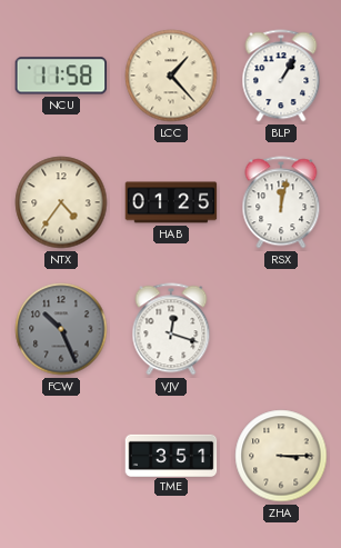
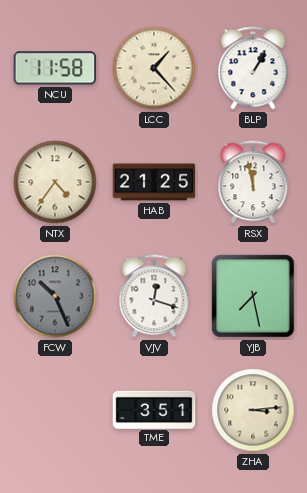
HAB: 01:25 -> 21:25 (154, 182)
RSX: 12:02 -> 11:58 (253, 182)
YJB: none -> 7:28 (253, 296)
ZHA: 3:15 -> 3:14 (253, 410)
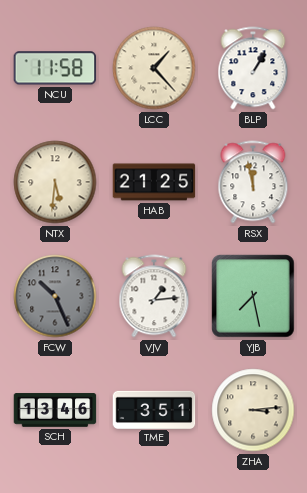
NTX: 4:36 -> 5:31 (55, 182)
VJV: 12:18 -> 1:14 (154, 296)
SCH: none -> 13:46 (55, 410)
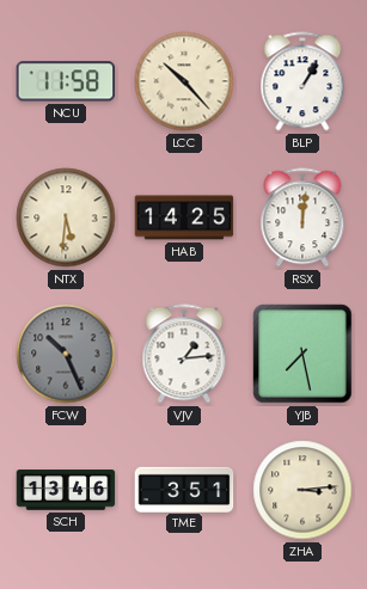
LCC: 1:23 -> 10:23 (184, 81)
HAB: 21:25 -> 14:25 (184, 217)
RSX: 11:58 -> 12:01 (302, 217)
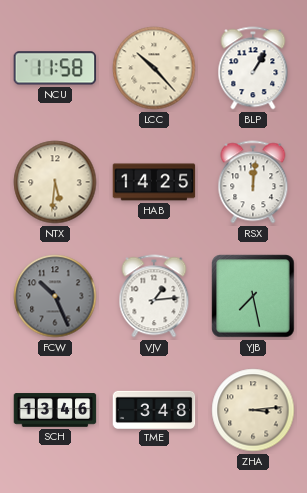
TME: 3:51 -> 3:48 (154, 409)
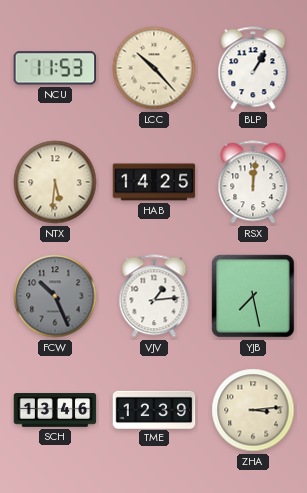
NCU: 11:58 -> 11:53 (55, 68)
TME: 3:48 -> 12:39 (154, 409)
